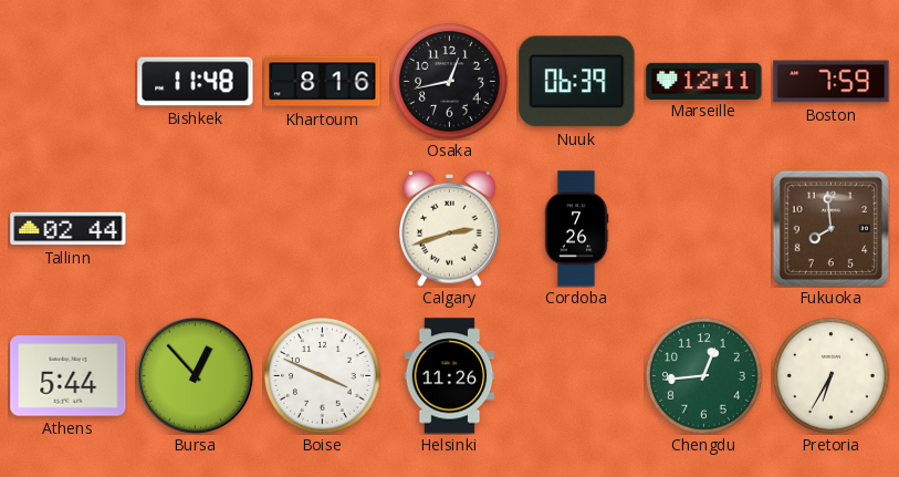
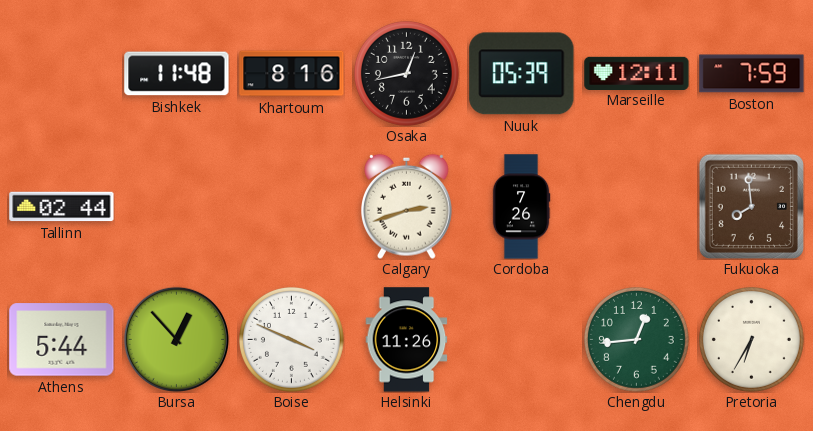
Nuuk: 06:39 -> 05:39 (522, 74)
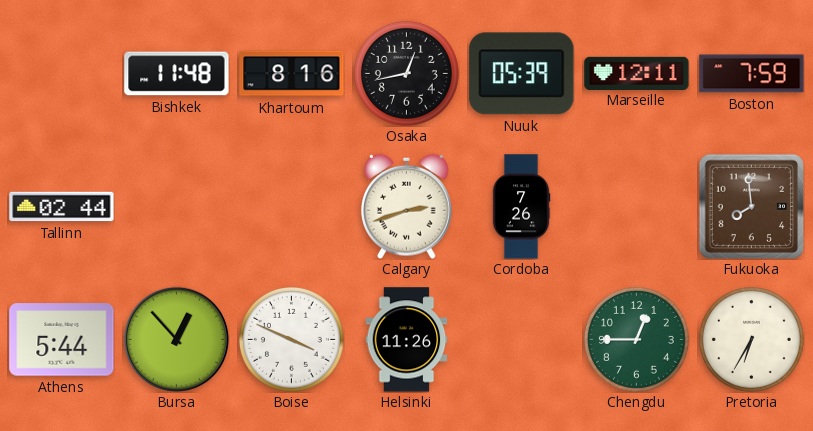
Chengdu: 12:44 -> 12:45 (636, 339)
